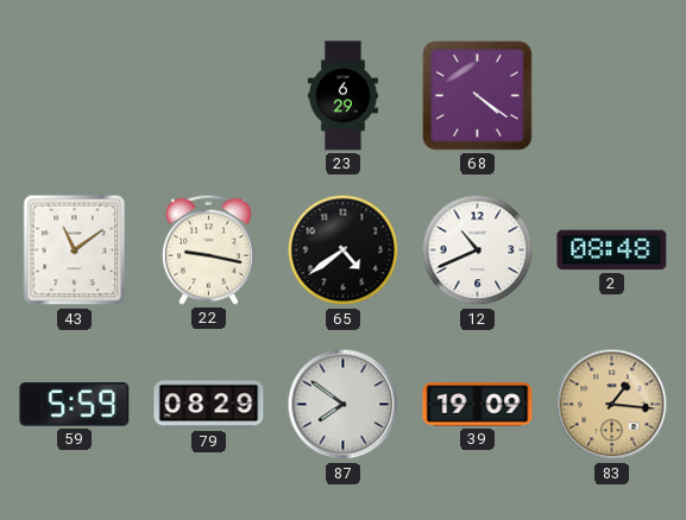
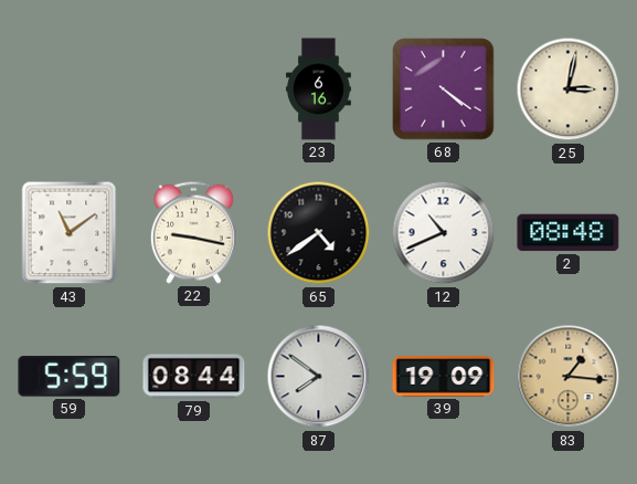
23: 6:29 -> 6:16 (319, 90)
25: none -> 3:02 (569, 90)
79: 08:29 -> 08:44 (194, 377)
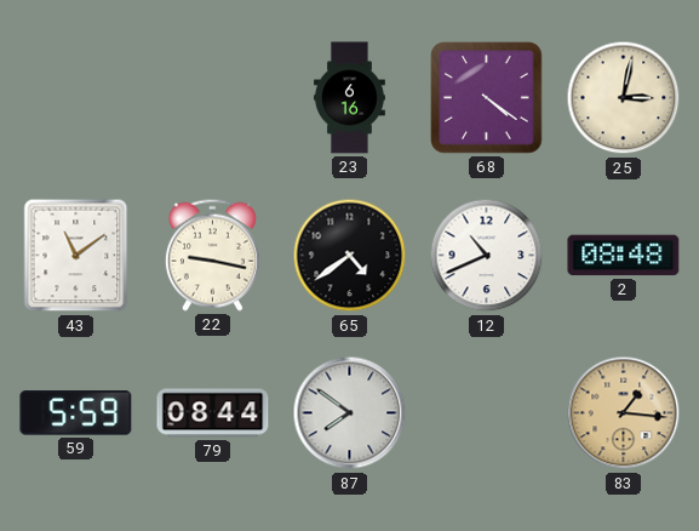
39: 19:09 -> none (444, 377)
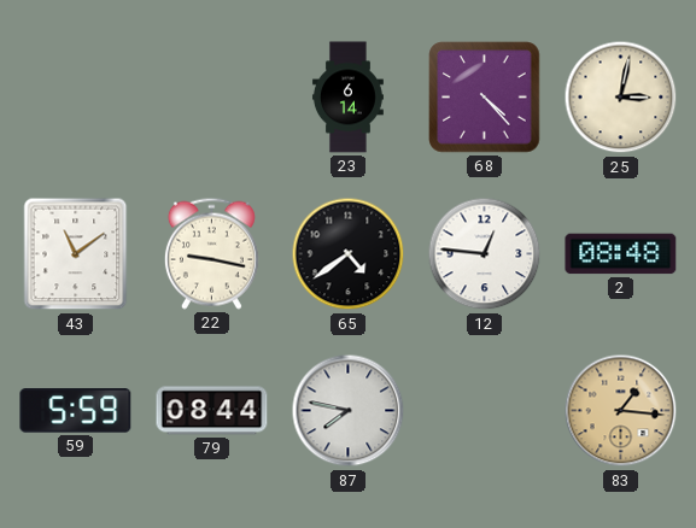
23: 6:16 -> 6:14 (349, 98)
68: 4:21 -> 4:23 (485, 98)
12: 10:41 -> 12:46 (485, 254)
87: 7:51 -> 7:47 (349, 411)
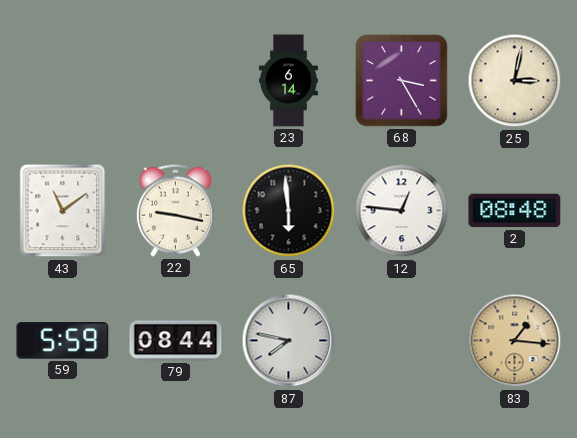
68: 4:23 -> 3:25 (402, 81)
65: 4:39 -> 5:59 (289, 211)
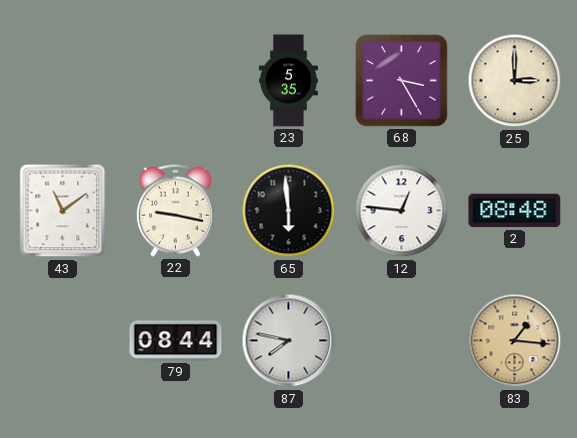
23: 6:14 -> 5:35 (289, 81)
25: 3:02 -> 3:00 (515, 81)
59: 5:59 -> none (63, 341)
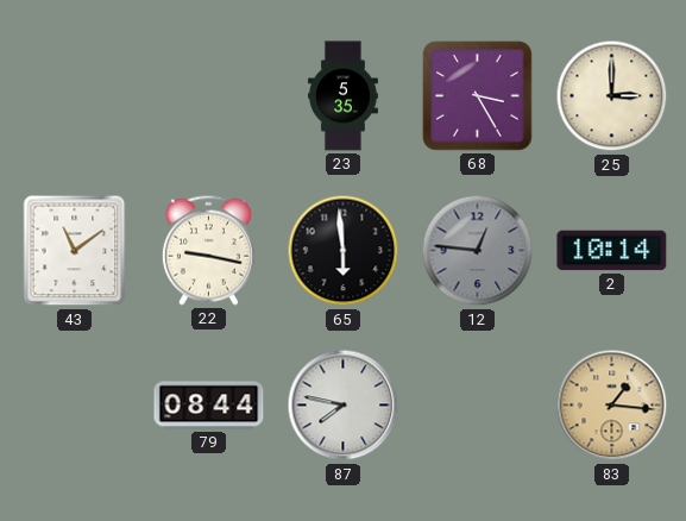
12 dial: white -> grey (478, 251)
2: 08:48 -> 10:14 (612, 251)
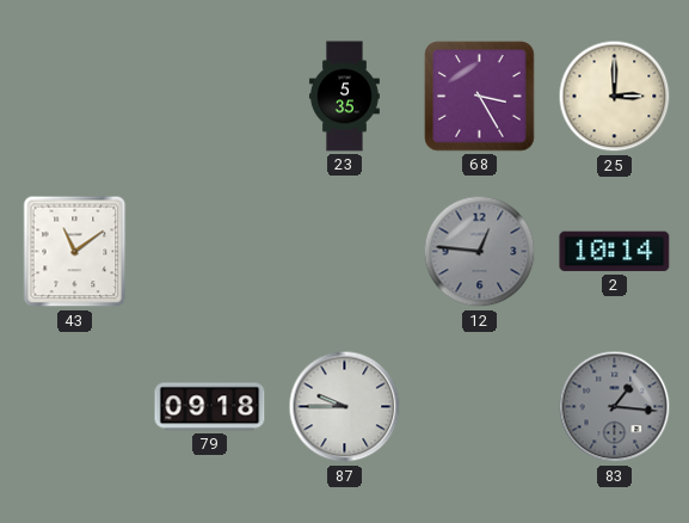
22: 9:17 -> none (208, 250)
65: 5:59 -> none (344, 251)
79: 08:44 -> 09:18 (210, 407)
87: 7:47 -> 9:45 (345, 407)
83 dial: champagne -> grey (615, 407)
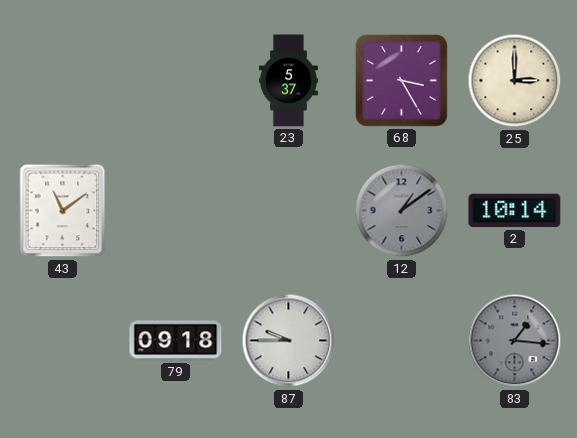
23: 5:35 -> 5:37 (289, 81)
12: 12:46 -> 1:09 (402, 211)
